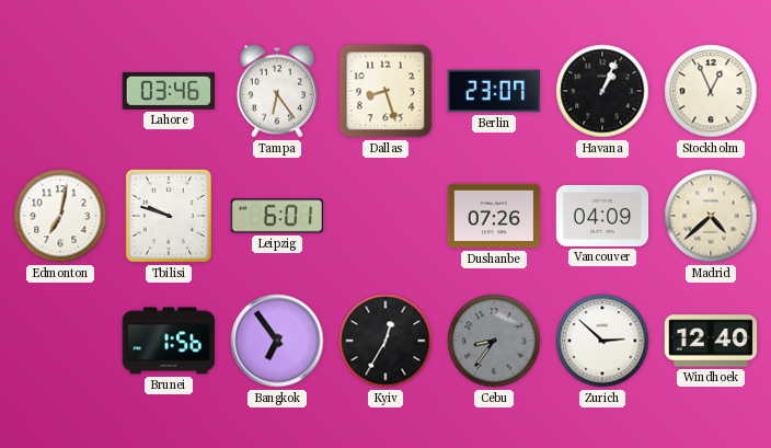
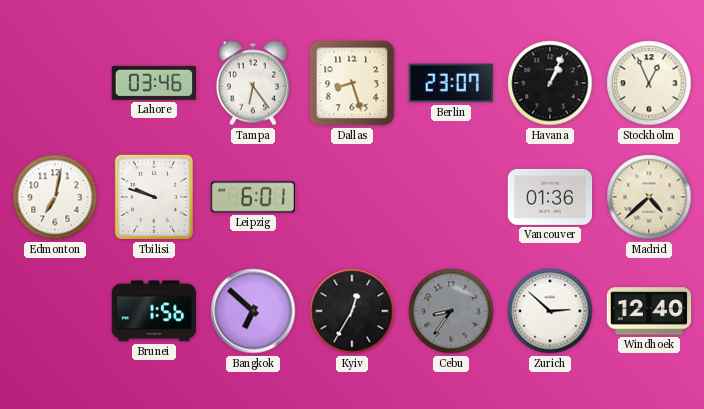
Dushanbe: 07:26 -> none (494, 216)
Vancouver: 04:09 -> 01:36 (550, 197)
Bangkok: 6:54 -> 6:52 (253, 311)
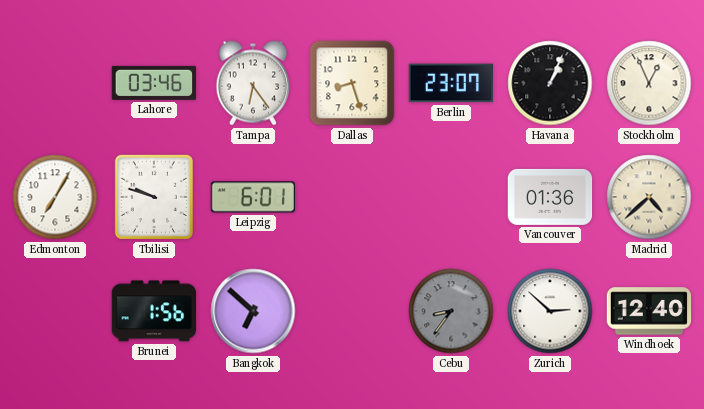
Edmonton: 7:02 -> 7:05 (55, 197)
Kyiv: 12:35 -> none (352, 311)
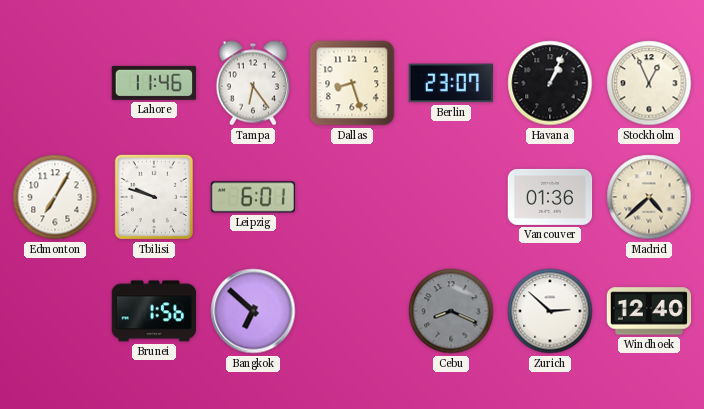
Lahore: 03:46 -> 11:46 (153, 83)
Cebu: 8:36 -> 8:19 (451, 311)
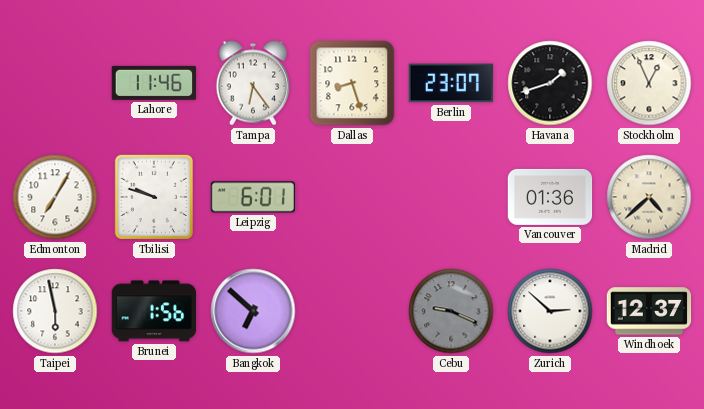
Havana: 1:04 -> 1:42 (550, 83)
Taipei: none -> 5:58 (55, 311)
Cebu: 8:19 -> 9:19 (451, 311)
Windhoek: 12:40 -> 12:37 (649, 311)
